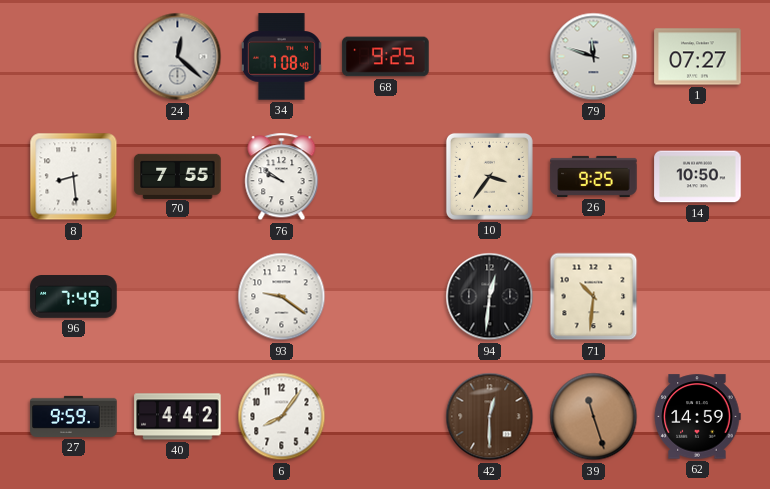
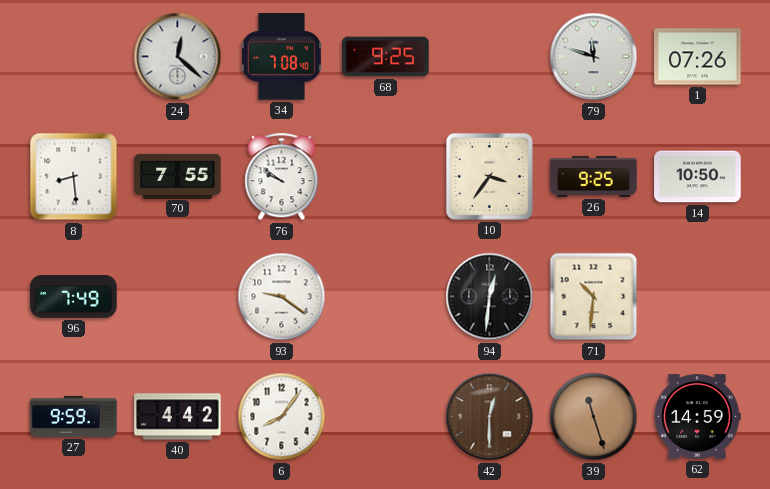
1: 07:27 -> 07:26 (698, 57)
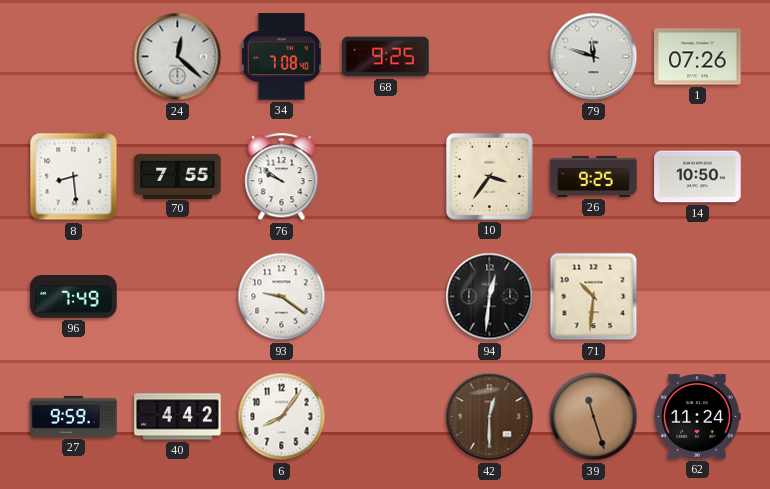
62: 14:59 -> 11:24 (697, 417)
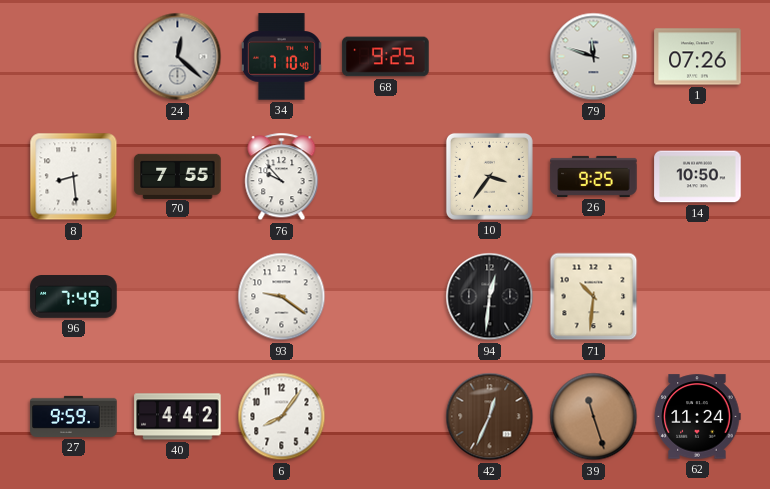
34: 7:08 -> 7:10 (281, 57)
76: 9:51 -> 9:53 (282, 177)
42: 12:30 -> 12:34 (490, 417)
